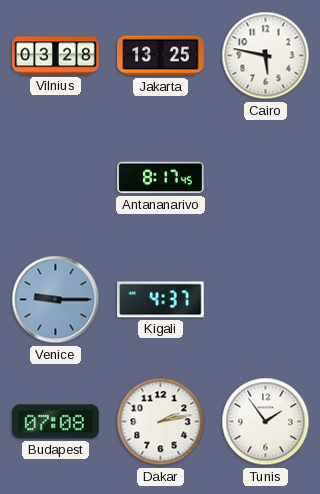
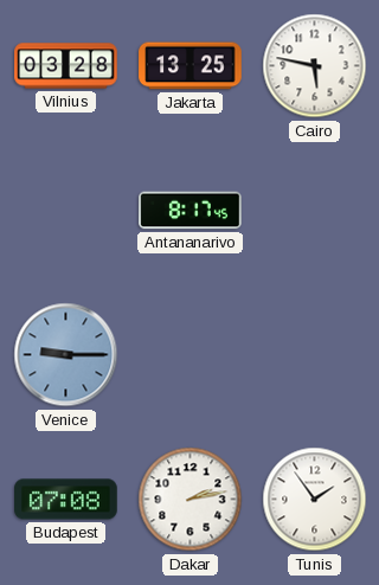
Kigali: 4:37 -> none (161, 300)
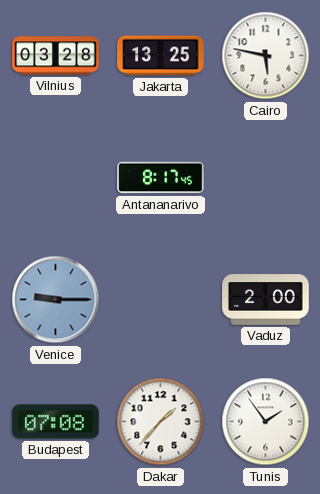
Vaduz: none -> 2:00 (266, 300)
Dakar: 2:13 -> 1:37 (161, 422)
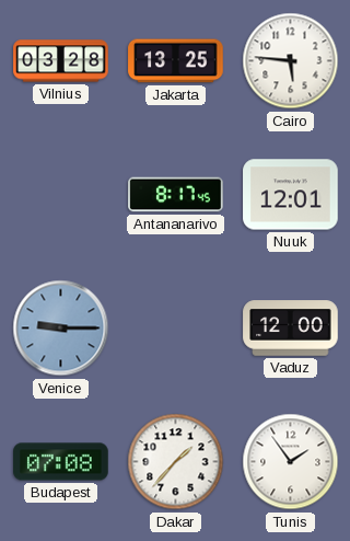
Cairo: 5:47 -> 5:46 (291, 61)
Nuuk: none -> 12:01 (291, 195)
Vaduz: 2:00 -> 12:00 (291, 329)
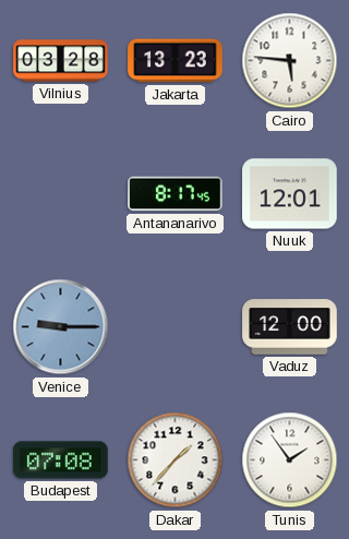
Jakarta: 13:25 -> 13:23 (176, 61)
